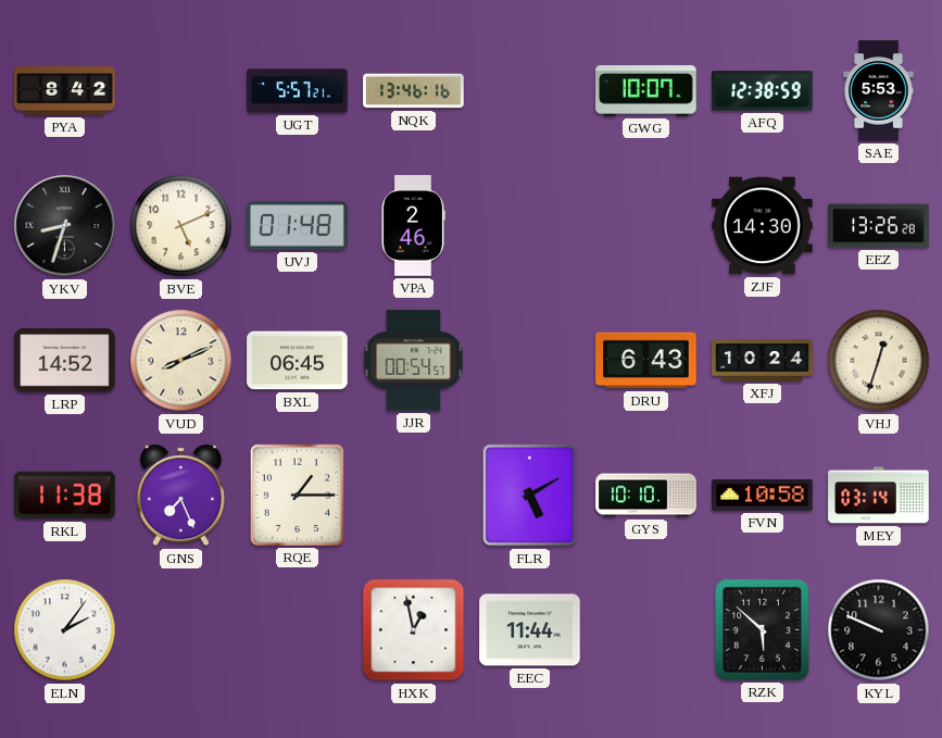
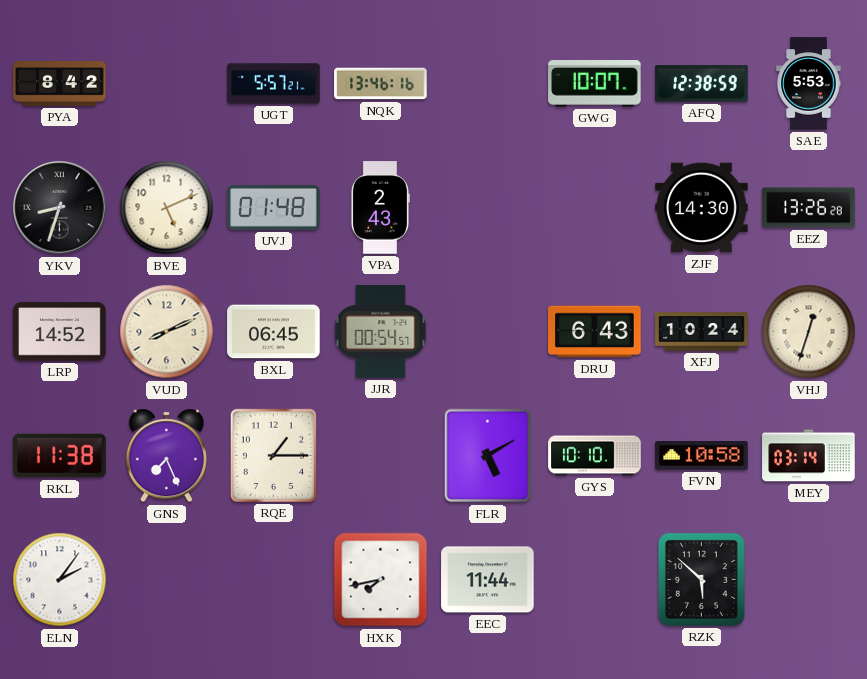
VPA: 2:46 -> 2:43 (380, 208)
HXK: 12:58 -> 7:43 (381, 580)
KYL: 9:49 -> none (879, 630)
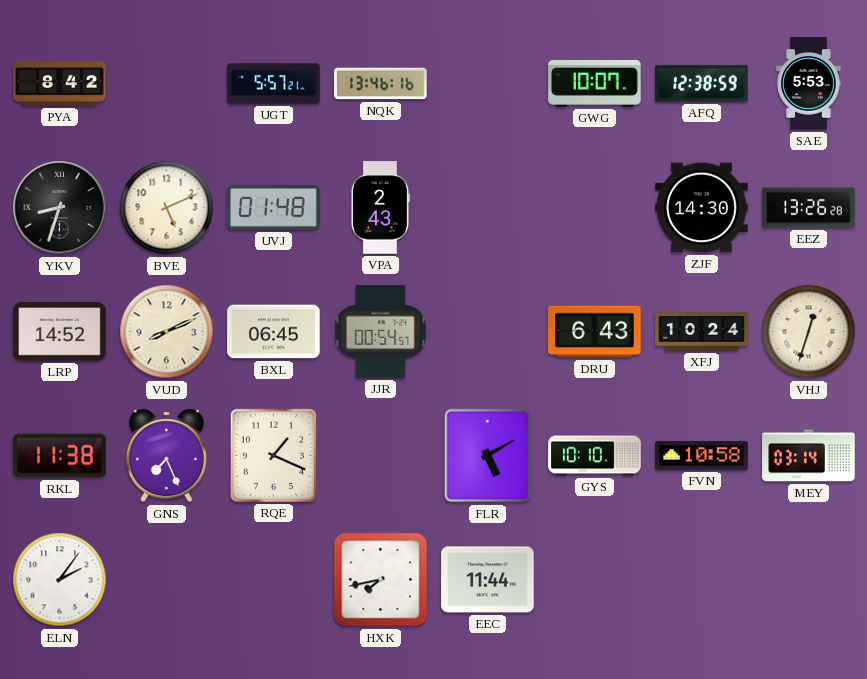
RQE: 1:15 -> 1:19 (273, 455)
RZK: 5:52 -> none (701, 579)
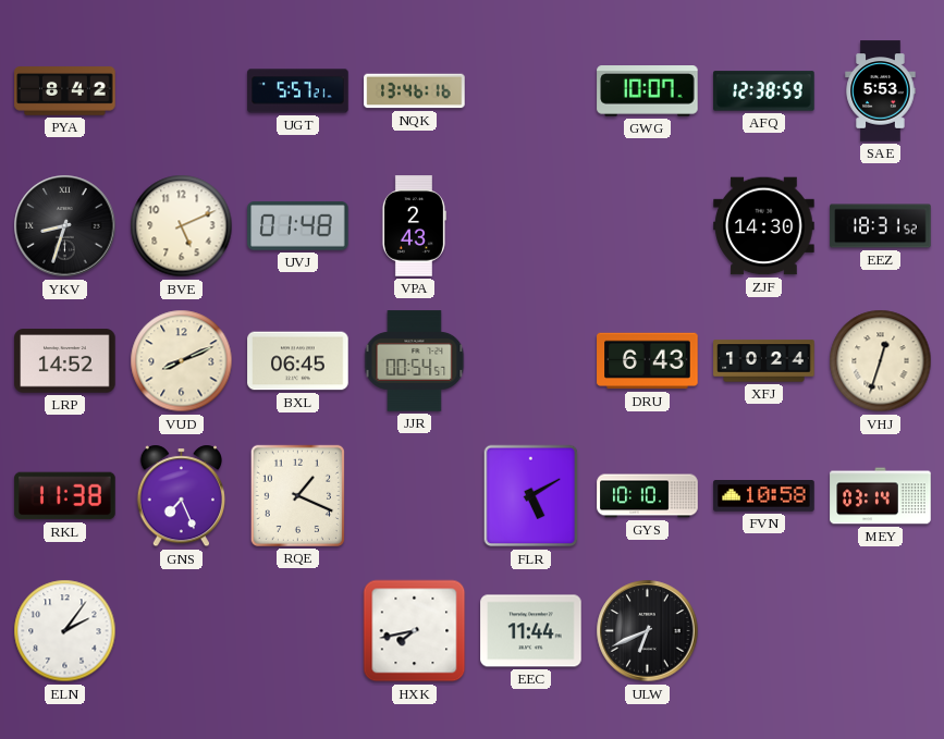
EEZ: 13:26 -> 18:31 (881, 226)
ULW: none -> 6:41 (648, 631)
